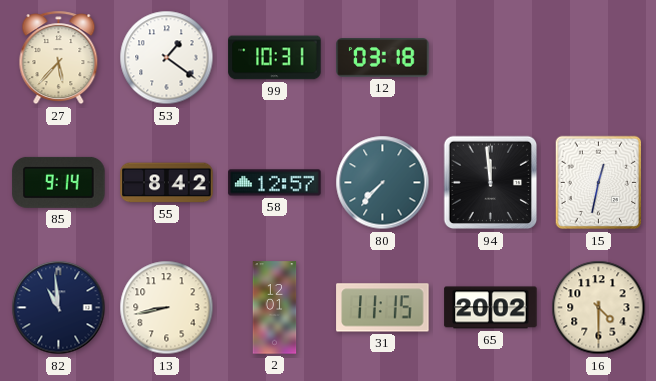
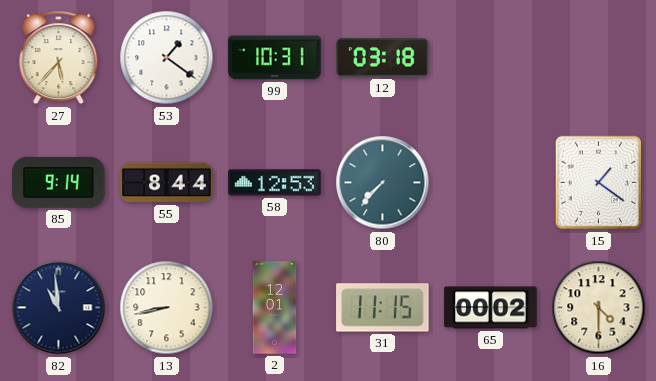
55: 8:42 -> 8:44 (167, 183)
58: 12:57 -> 12:53 (275, 183)
94: 11:59 -> none (491, 183)
15: 12:32 -> 1:21 (598, 183)
65: 20:02 -> 00:02 (491, 308)
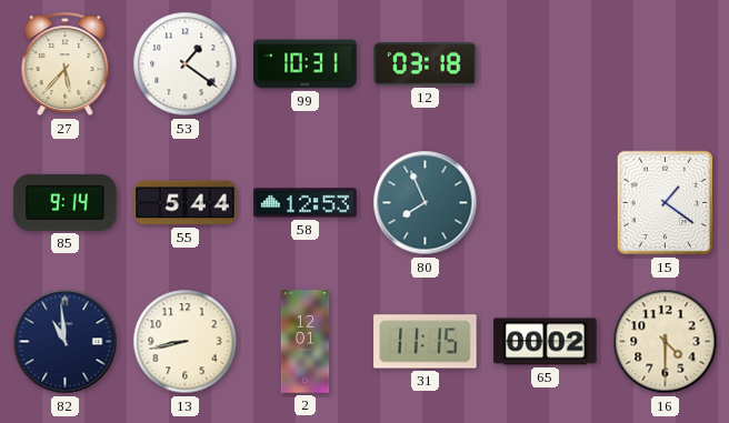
55: 8:44 -> 5:44 (186, 203)
80: 7:37 -> 7:56 (426, 203)
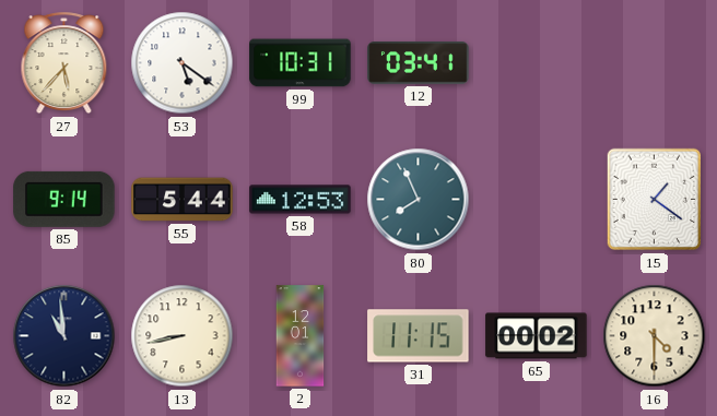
53: 1:21 -> 5:21 (183, 63)
12: 03:18 -> 03:41 (419, 63)
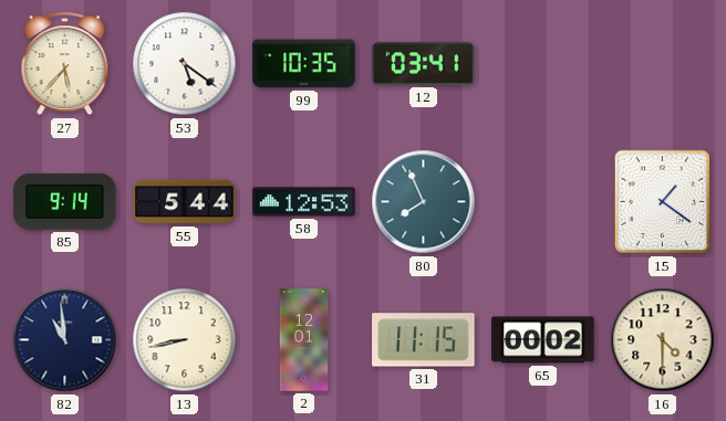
99: 10:31 -> 10:35 (304, 64)
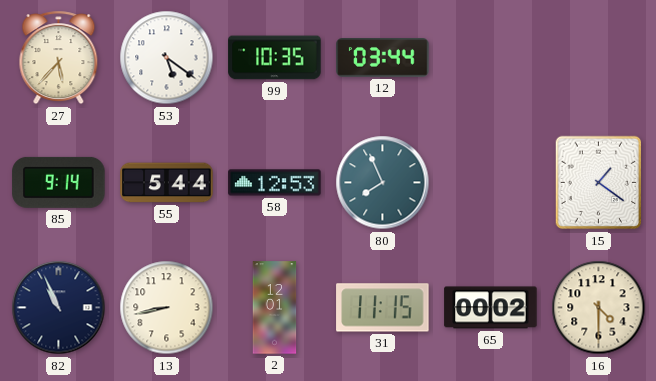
12: 03:41 -> 03:44 (383, 58)
82: 10:59 -> 10:56 (59, 308)
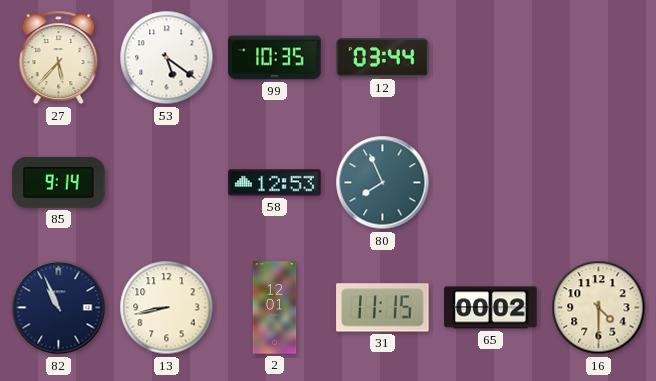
55: 5:44 -> none (167, 183)
15: 1:21 -> none (598, 183)
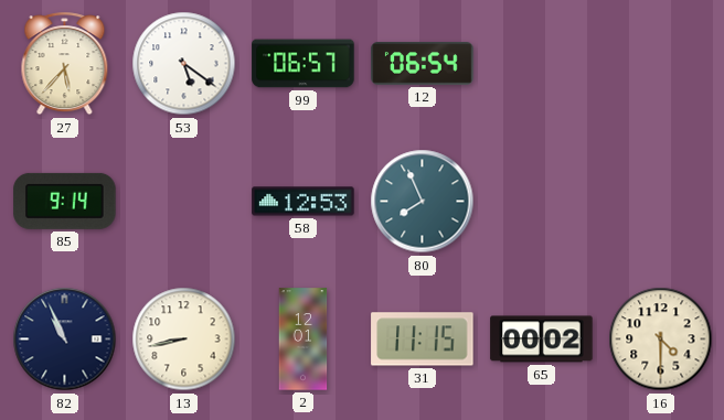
99: 10:35 -> 06:57 (304, 64)
12: 03:44 -> 06:54 (423, 64)
